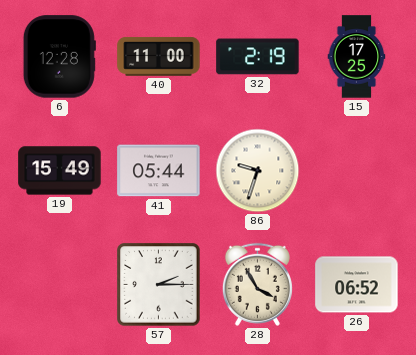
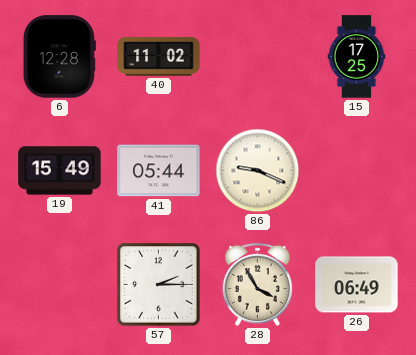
40: 11:00 -> 11:02 (159, 56)
32: 2:19 -> none (258, 57)
86: 9:33 -> 9:19 (258, 171)
26: 06:52 -> 06:49 (357, 285)
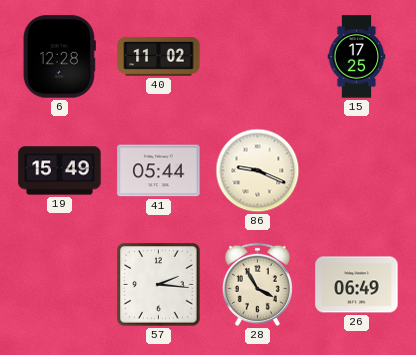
57: 2:15 -> 2:16 (159, 285)
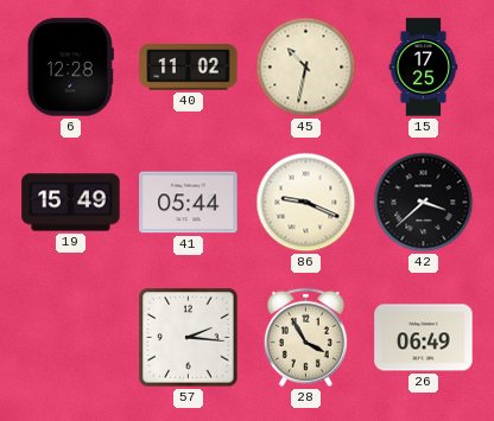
45: none -> 10:32 (306, 68)
42: none -> 3:38 (424, 203)
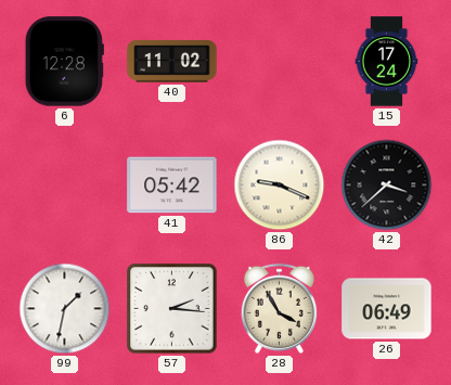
45: 10:32 -> none (306, 68)
15: 17:25 -> 17:24 (387, 62)
19: 15:49 -> none (71, 203)
41: 05:44 -> 05:42 (172, 185)
99: none -> 1:32 (65, 309)
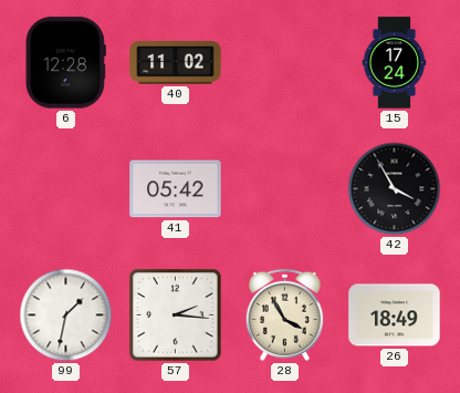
86: 9:19 -> none (280, 185)
42: 3:38 -> 3:55 (395, 189)
26: 06:49 -> 18:49 (395, 316)
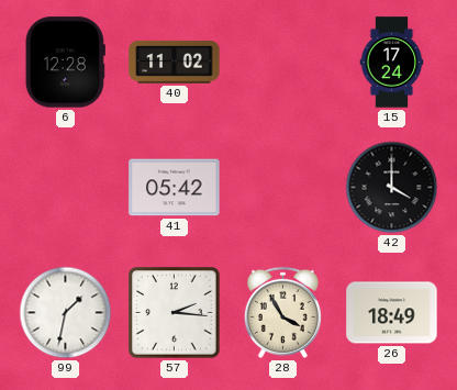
42: 3:55 -> 4:00 (392, 188)
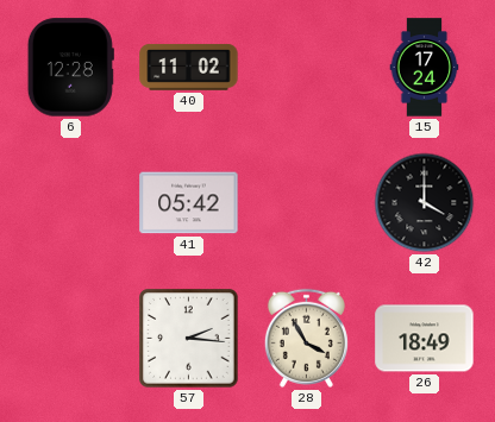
99: 1:32 -> none (66, 313)
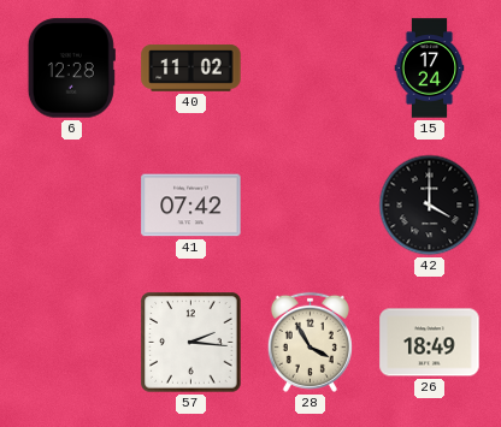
41: 05:42 -> 07:42 (191, 206)
